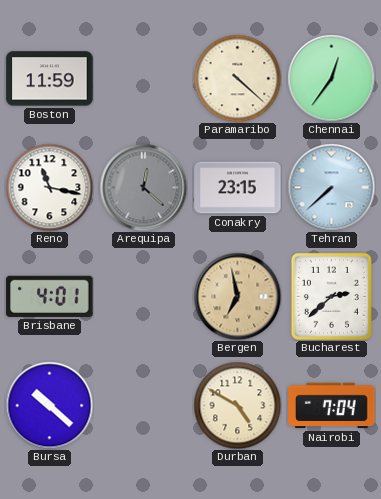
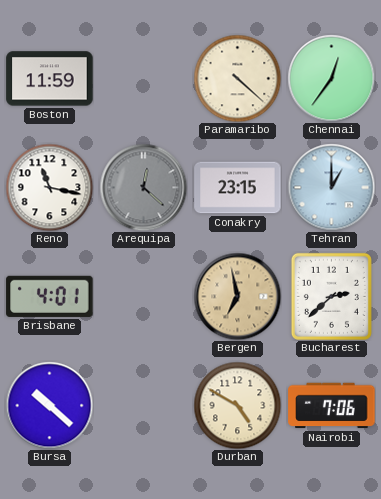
Tehran: 7:38 -> 1:00 (331, 187)
Nairobi: 7:04 -> 7:06 (332, 406)
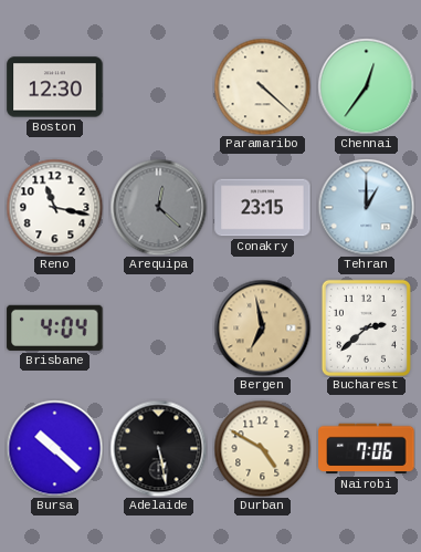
Boston: 11:59 -> 12:30 (55, 87)
Brisbane: 4:01 -> 4:04 (55, 327)
Adelaide: none -> 5:28 (158, 448)
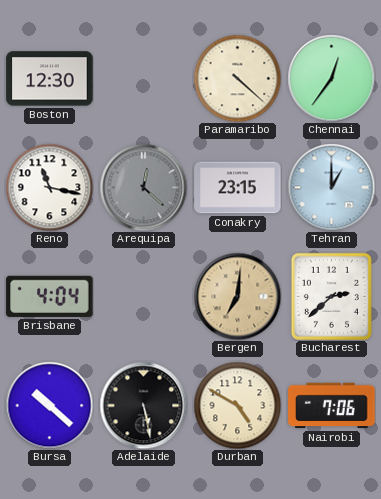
Bergen: 6:58 -> 7:01 (237, 296)
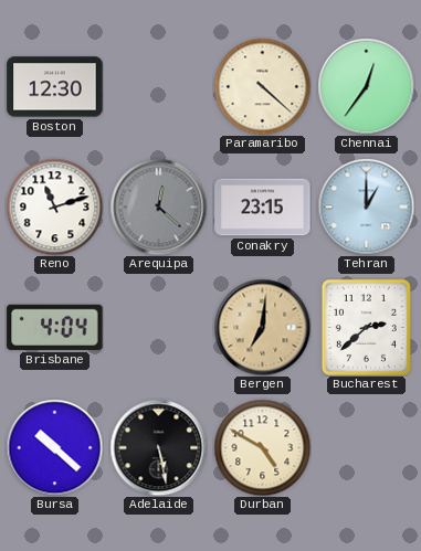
Reno: 11:17 -> 11:12 (54, 206)
Nairobi: 7:06 -> none (332, 406)
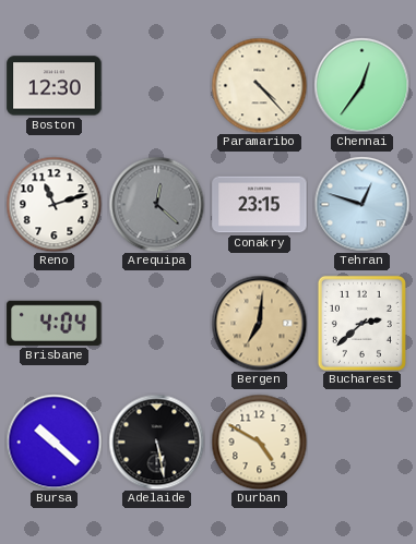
Paramaribo: 4:22 -> 4:23 (259, 85)
Tehran: 1:00 -> 12:48 (361, 204)
